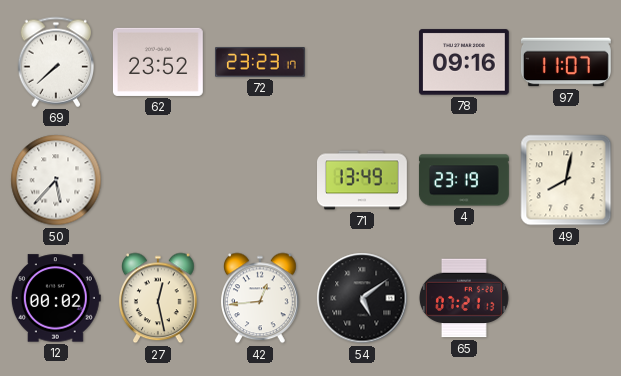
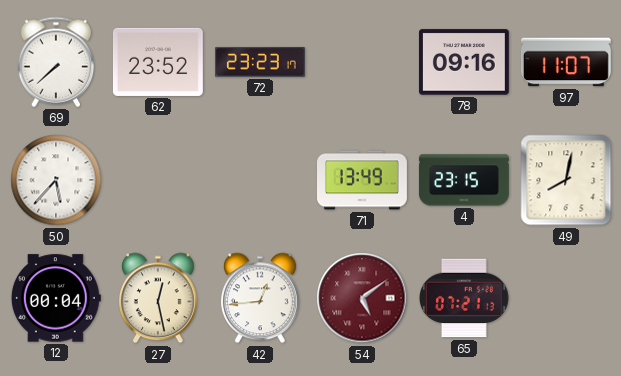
4: 23:19 -> 23:15 (464, 180)
12: 00:02 -> 00:04 (56, 298)
54 dial: black -> burgundy (362, 298)
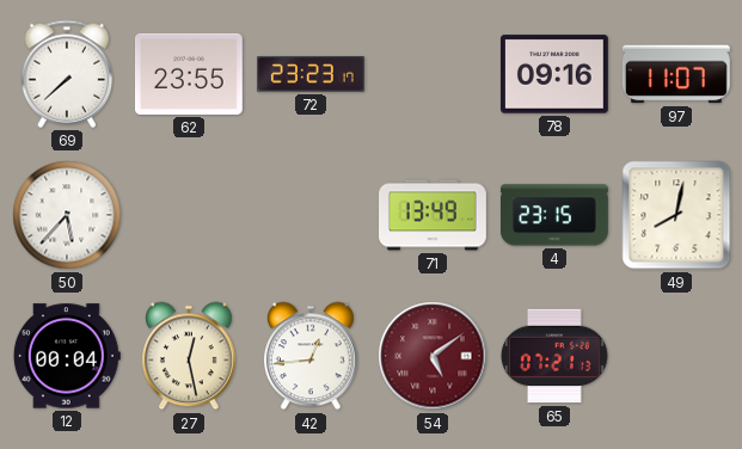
62: 23:52 -> 23:55 (189, 74)
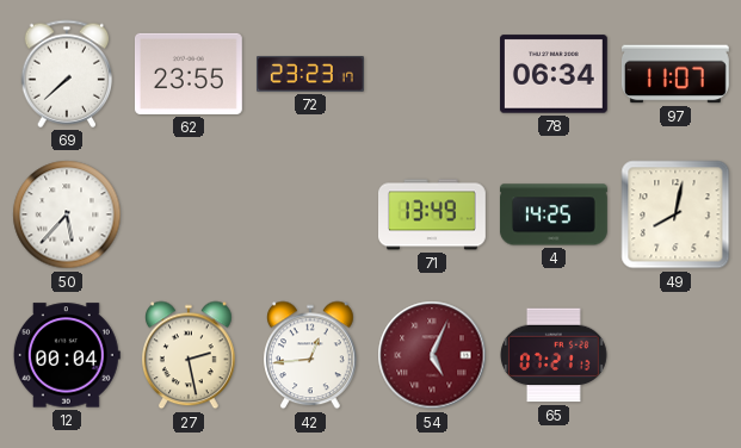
78: 09:16 -> 06:34 (554, 74)
4: 23:15 -> 14:25 (554, 214)
27: 12:28 -> 2:28 (190, 355)
54: 5:09 -> 5:04 (432, 355)
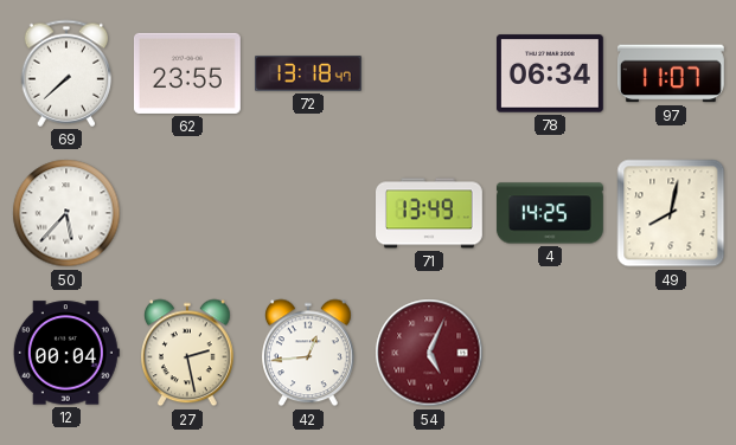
72: 23:23 -> 13:18 (309, 73)
65: 07:21 -> none (554, 355)
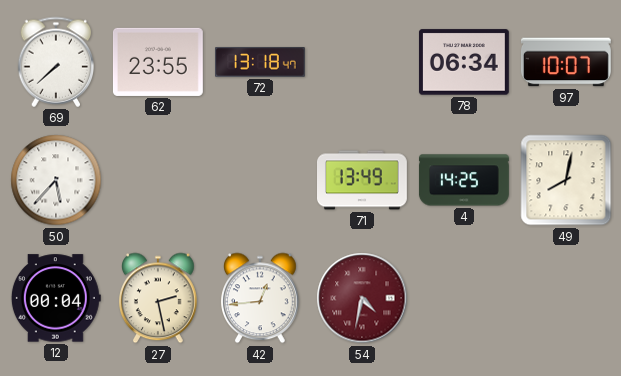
97: 11:07 -> 10:07 (566, 62)
54: 5:04 -> 4:32 (362, 298)
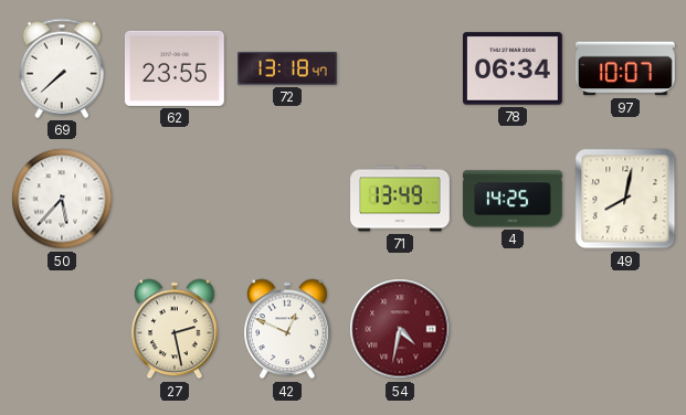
12: 00:04 -> none (56, 298)
42: 12:44 -> 12:49 (288, 329)
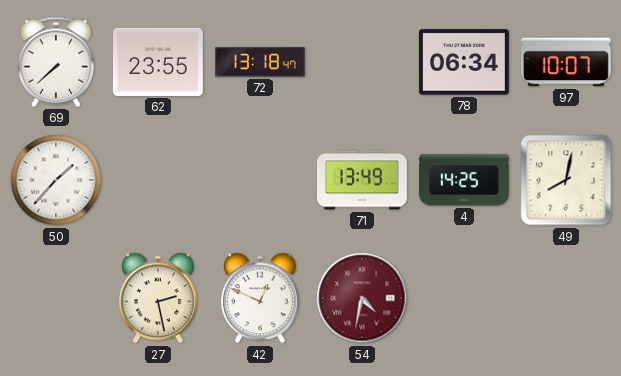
50: 5:37 -> 1:37 (56, 180)
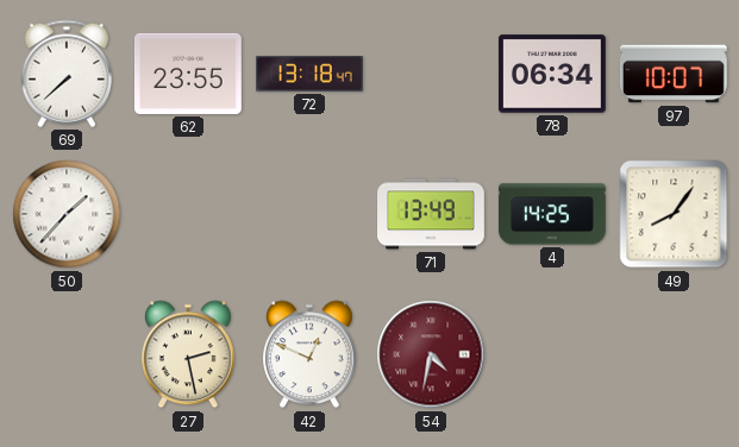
49: 8:02 -> 8:06 (674, 214)
